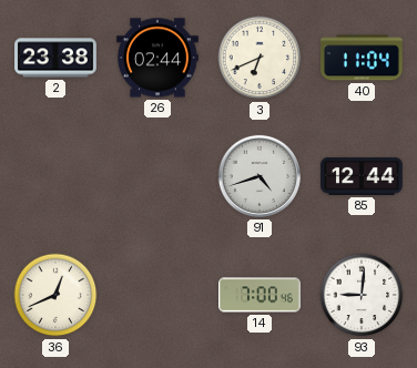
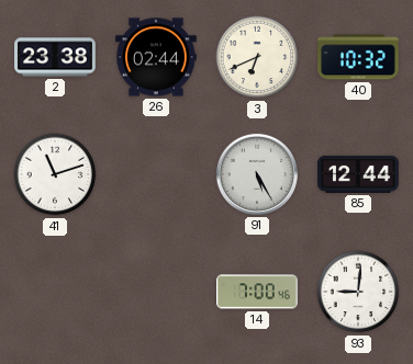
40: 11:04 -> 10:32 (359, 57)
41: none -> 11:12 (55, 174)
91: 4:42 -> 5:25 (257, 174)
36: 12:41 -> none (55, 295)
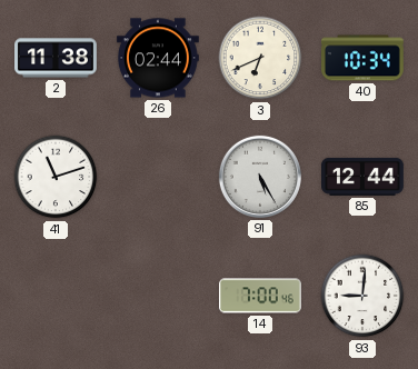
2: 23:38 -> 11:38 (57, 58)
40: 10:32 -> 10:34 (364, 58)
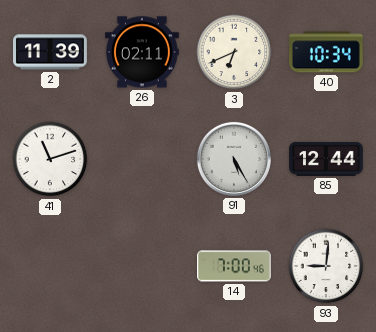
2: 11:38 -> 11:39 (51, 52)
26: 02:44 -> 02:11 (143, 52)
